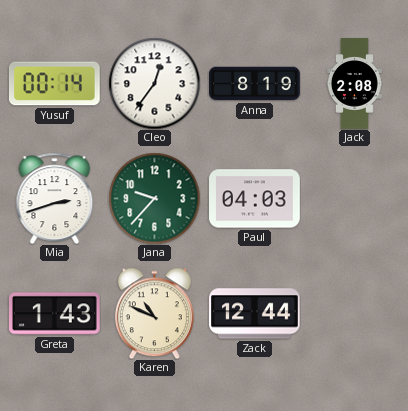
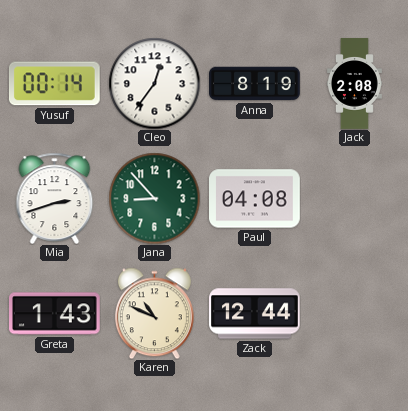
Jana: 9:37 -> 8:53 (154, 198)
Paul: 04:03 -> 04:08 (255, 199)
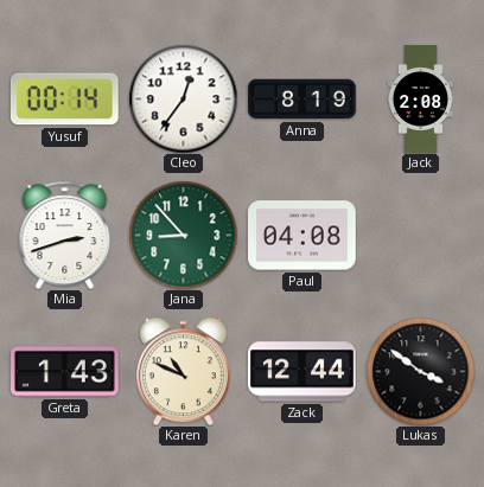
Lukas: none -> 3:51 (420, 371)
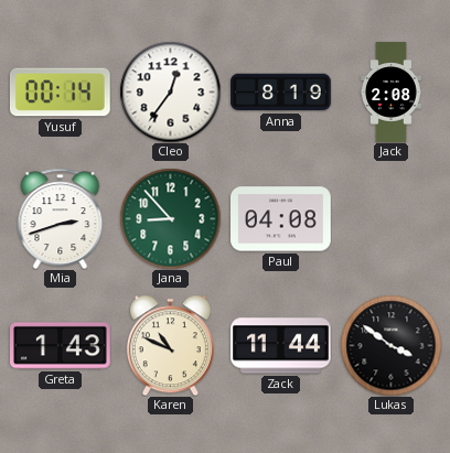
Zack: 12:44 -> 11:44 (281, 346)
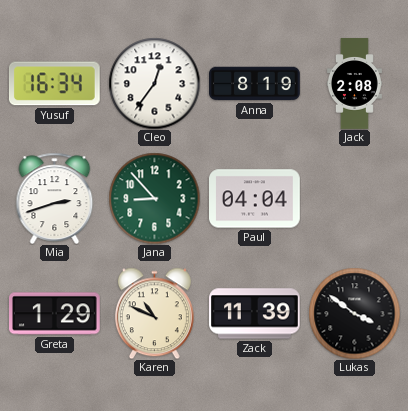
Yusuf: 00:14 -> 16:34 (54, 84)
Paul: 04:08 -> 04:04 (255, 199)
Greta: 1:43 -> 1:29 (55, 314)
Zack: 11:44 -> 11:39 (255, 314)
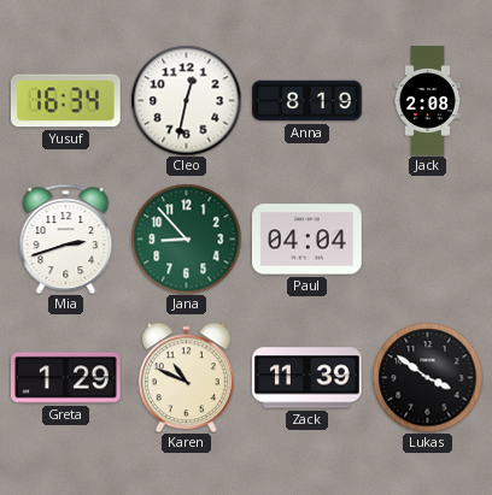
Cleo: 12:36 -> 12:32 (186, 100)
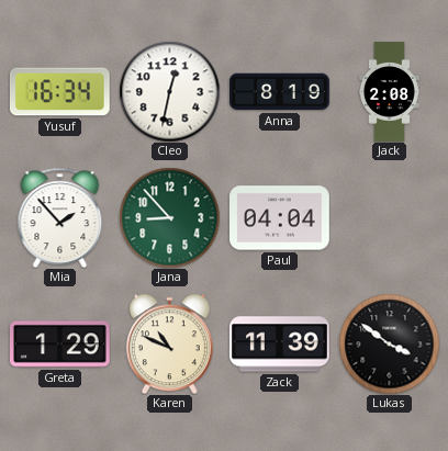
Mia: 2:42 -> 1:53 (60, 217)
